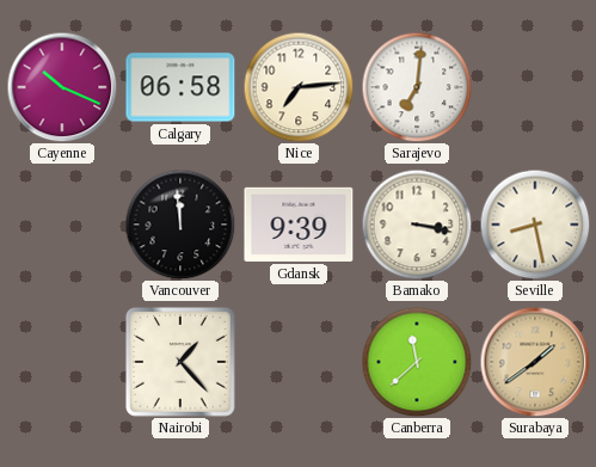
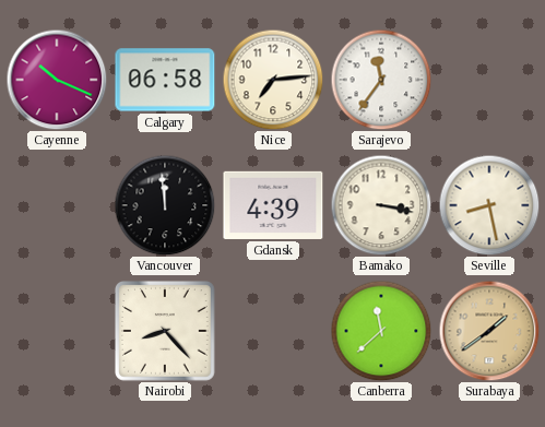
Sarajevo: 7:01 -> 11:36 (381, 80)
Gdansk: 9:39 -> 4:39 (273, 205)
Nairobi: 1:23 -> 8:23 (165, 331)
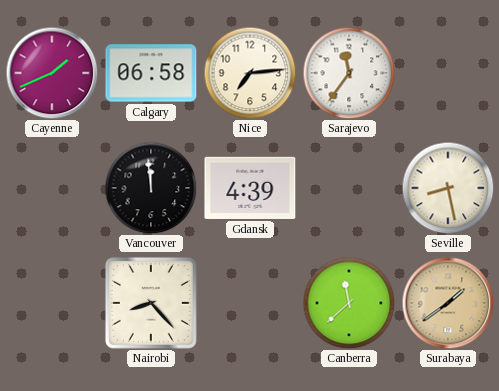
Cayenne: 10:19 -> 1:41 (52, 73)
Bamako: 3:17 -> none (381, 205)
